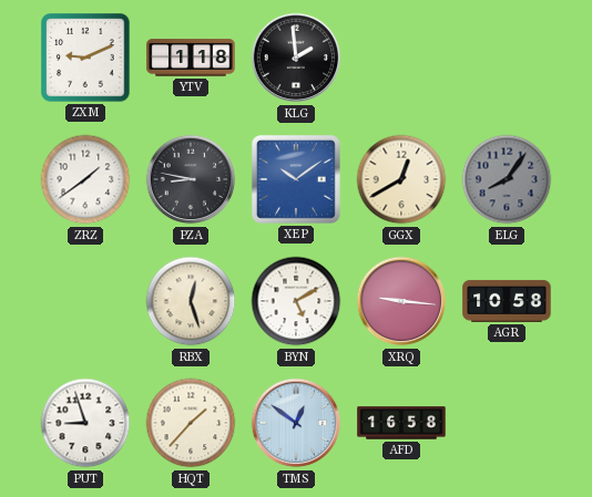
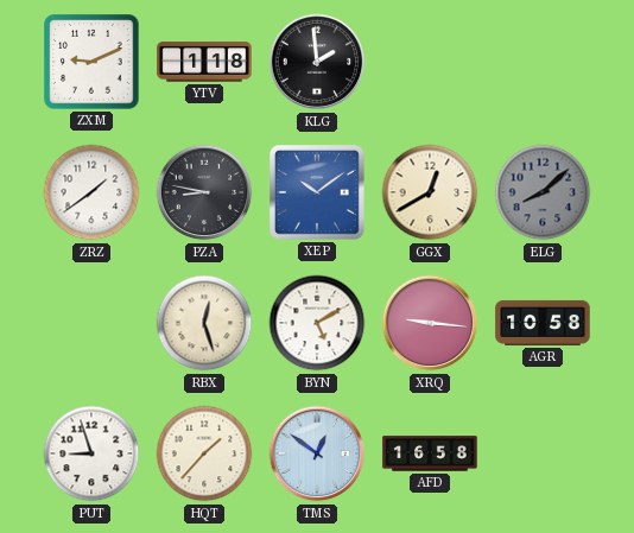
ELG: 8:06 -> 8:08 (543, 192)
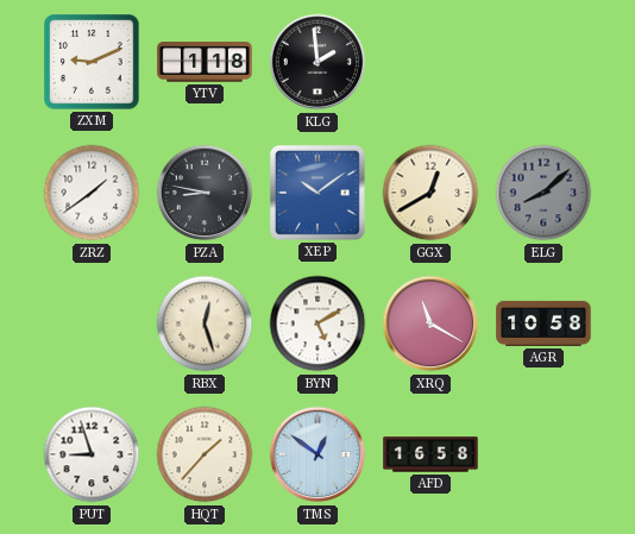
XRQ: 9:16 -> 11:20 (430, 323)
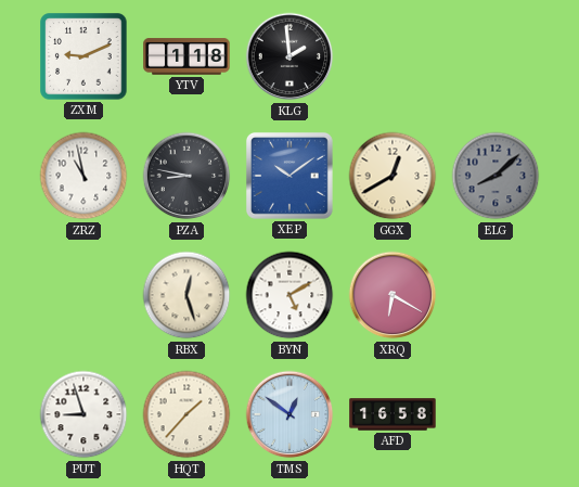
ZRZ: 1:39 -> 10:58 (83, 176)
XRQ: 11:20 -> 6:20 (393, 295)
AGR: 10:58 -> none (543, 323)
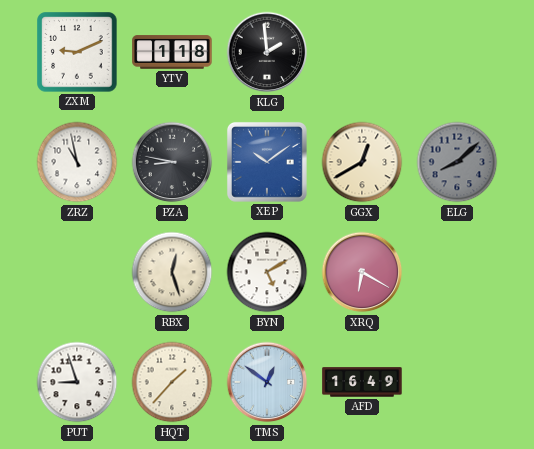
AFD: 16:58 -> 16:49 (362, 382)
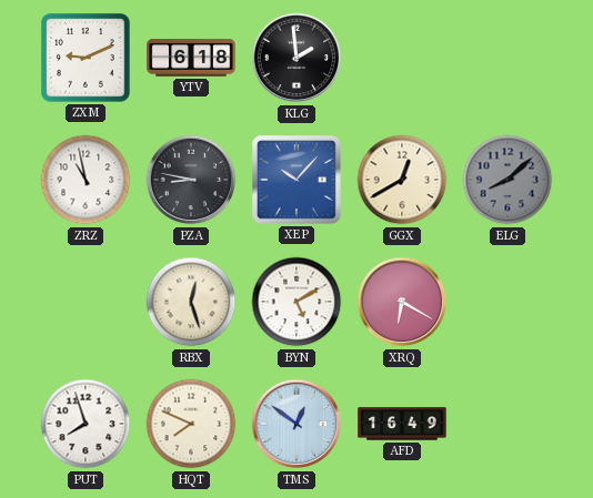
YTV: 1:18 -> 6:18 (191, 58)
XEP: 10:09 -> 10:07 (296, 180)
PUT: 8:57 -> 7:57 (86, 424)
HQT: 1:37 -> 7:49 (191, 424)
